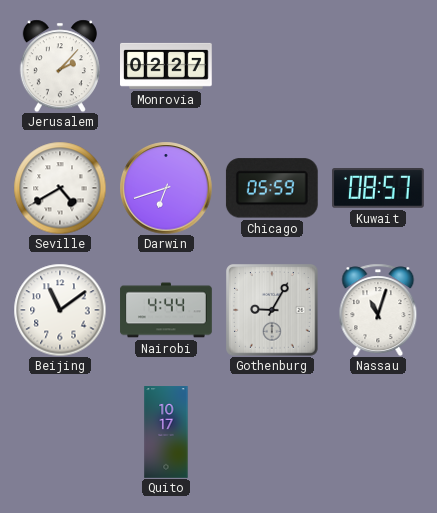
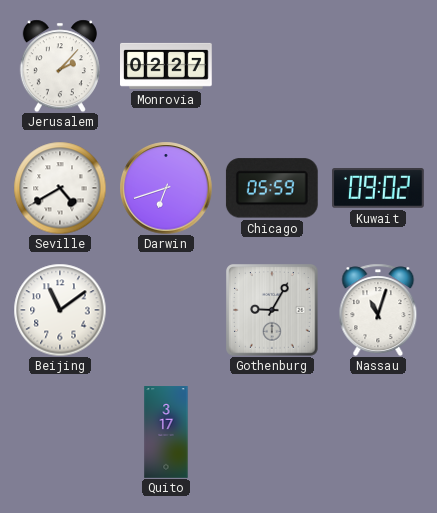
Kuwait: 08:57 -> 09:02 (379, 188)
Nairobi: 4:44 -> none (166, 310)
Quito: 10:17 -> 3:17 (166, 432)
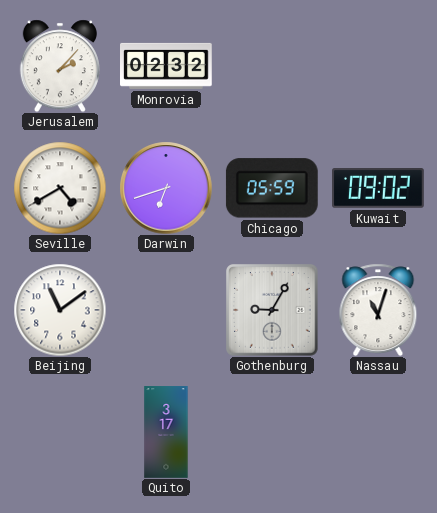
Monrovia: 02:27 -> 02:32 (167, 66)
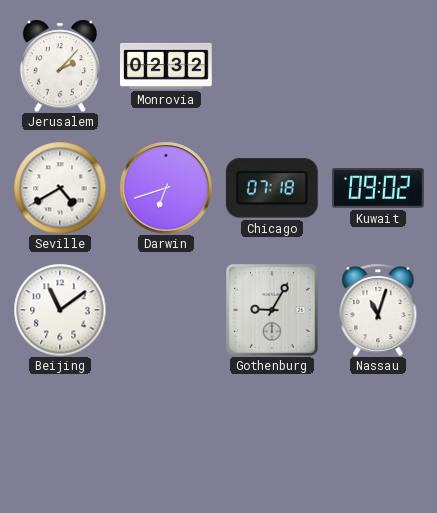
Chicago: 05:59 -> 07:18 (272, 188)
Quito: 3:17 -> none (166, 432)
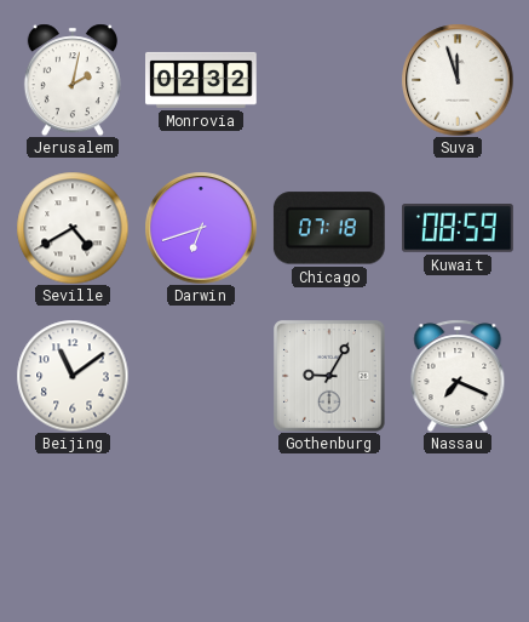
Jerusalem: 2:07 -> 2:02 (73, 80)
Suva: none -> 11:57 (458, 80)
Kuwait: 09:02 -> 08:59 (459, 228)
Nassau: 11:03 -> 7:19 (458, 376)
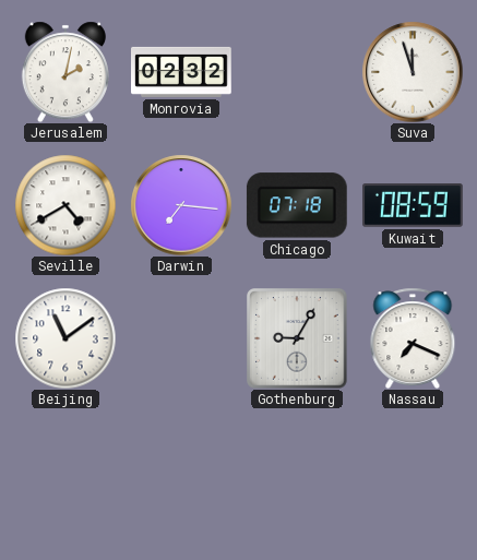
Darwin: 6:42 -> 7:16 (181, 205)
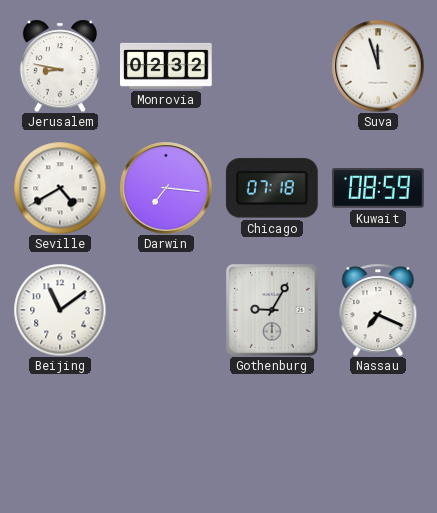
Jerusalem: 2:02 -> 8:47 (60, 66)
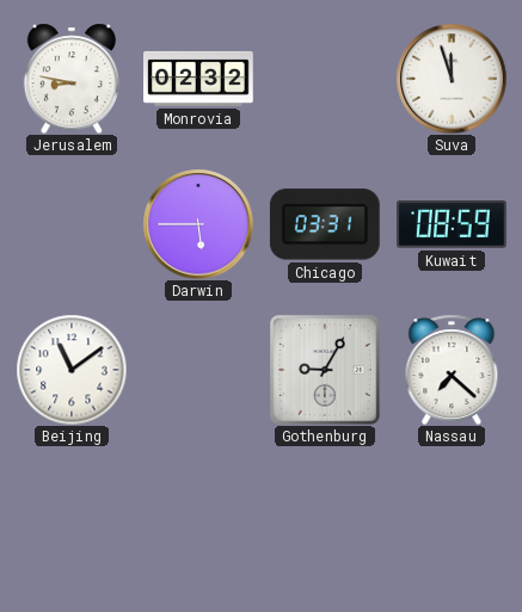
Seville: 4:40 -> none (60, 188)
Darwin: 7:16 -> 5:45 (198, 224)
Chicago: 07:18 -> 03:31 (325, 224)
Nassau: 7:19 -> 7:22 (452, 370)
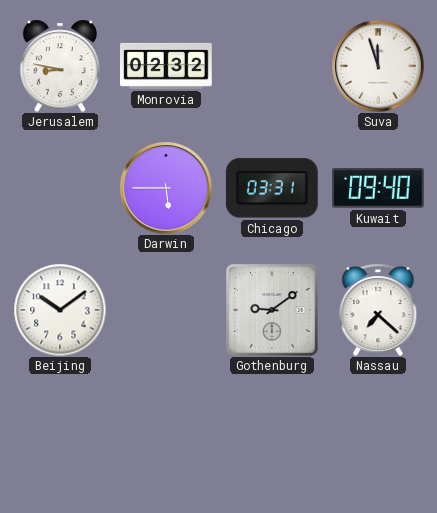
Kuwait: 08:59 -> 09:40 (379, 188)
Beijing: 11:09 -> 10:09 (60, 310)
Gothenburg: 9:05 -> 9:09 (272, 310)
